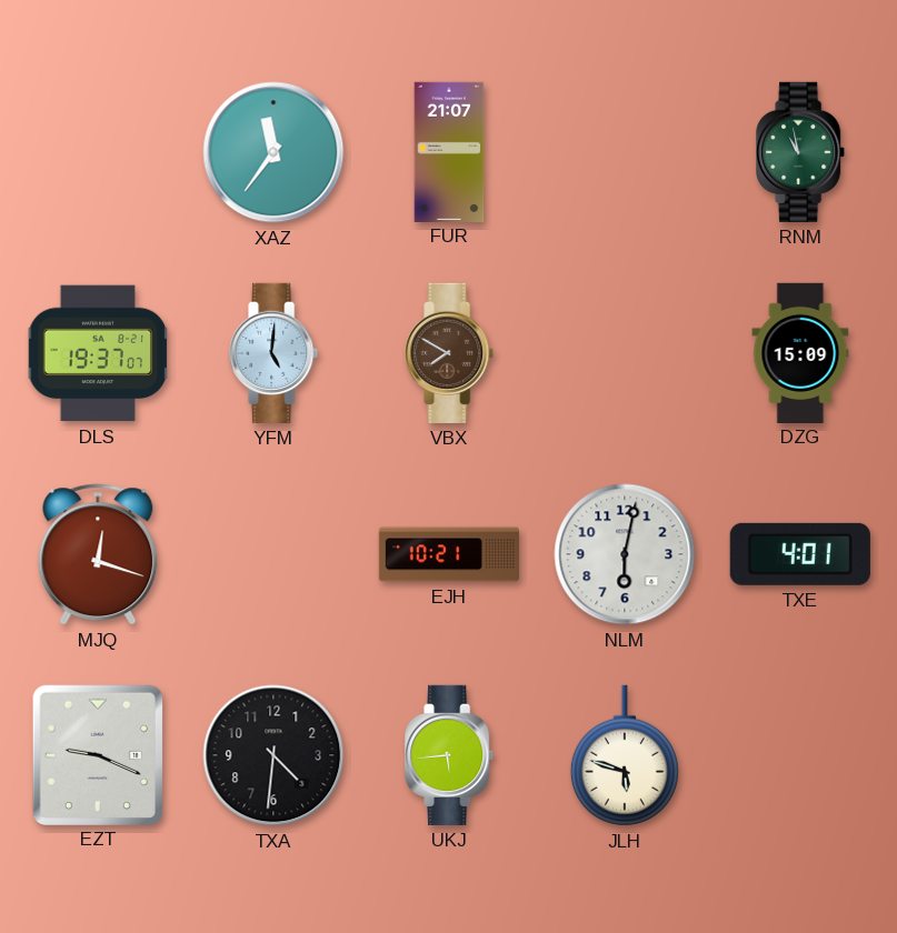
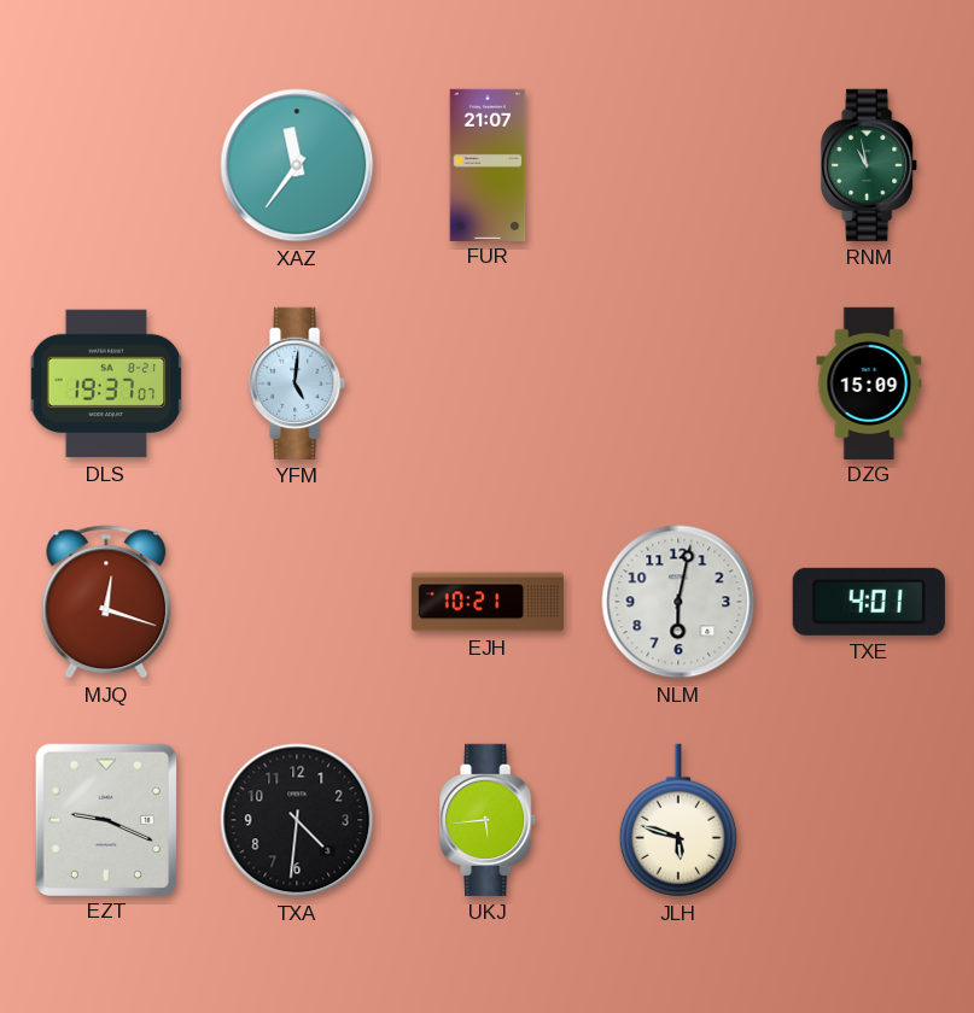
VBX: 7:50 -> none (450, 353)
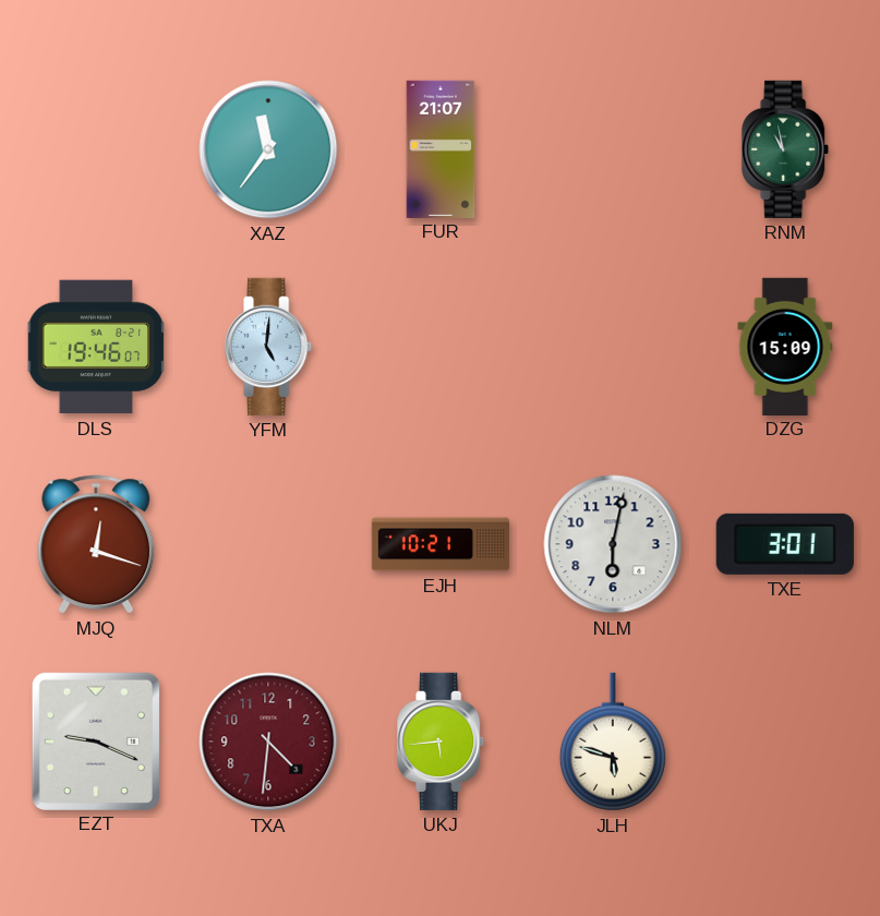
DLS: 19:37 -> 19:46 (96, 347)
TXE: 4:01 -> 3:01 (785, 544)
TXA dial: black -> burgundy (268, 742)
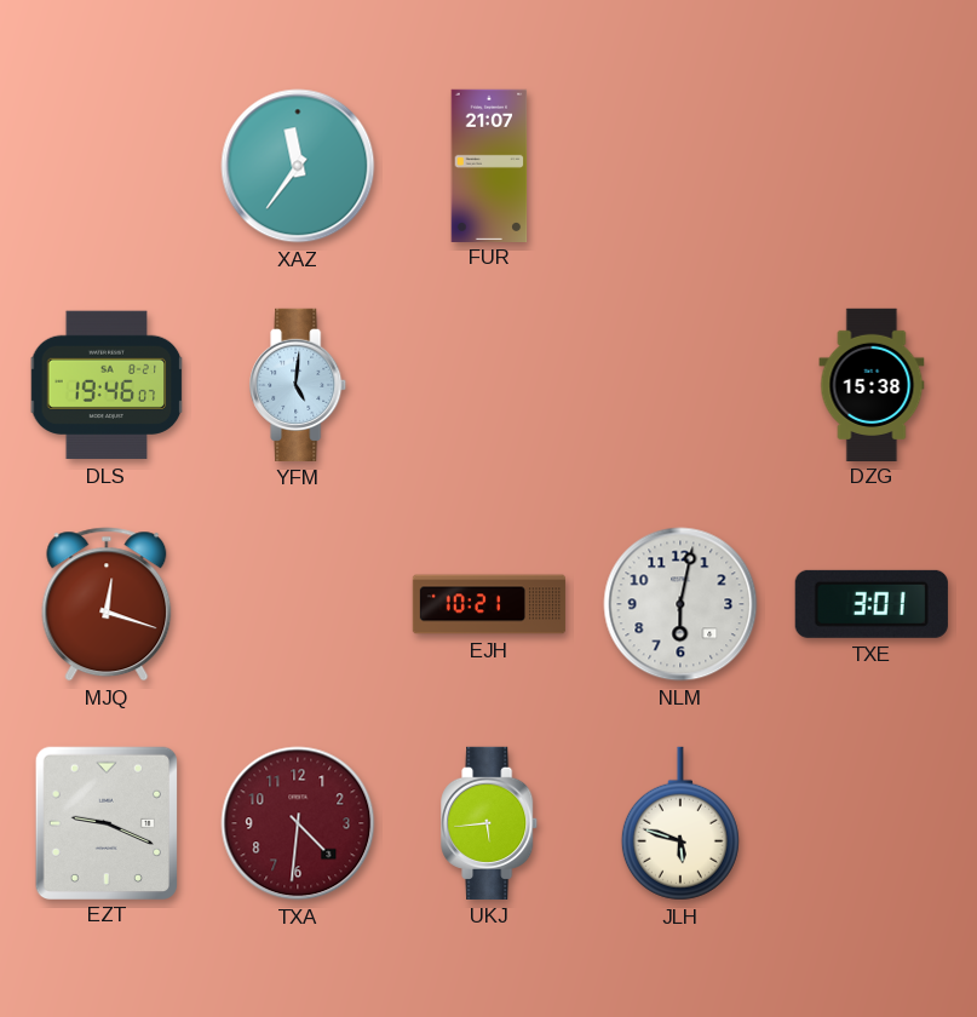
RNM: 10:58 -> none (786, 149)
DZG: 15:09 -> 15:38 (872, 384)
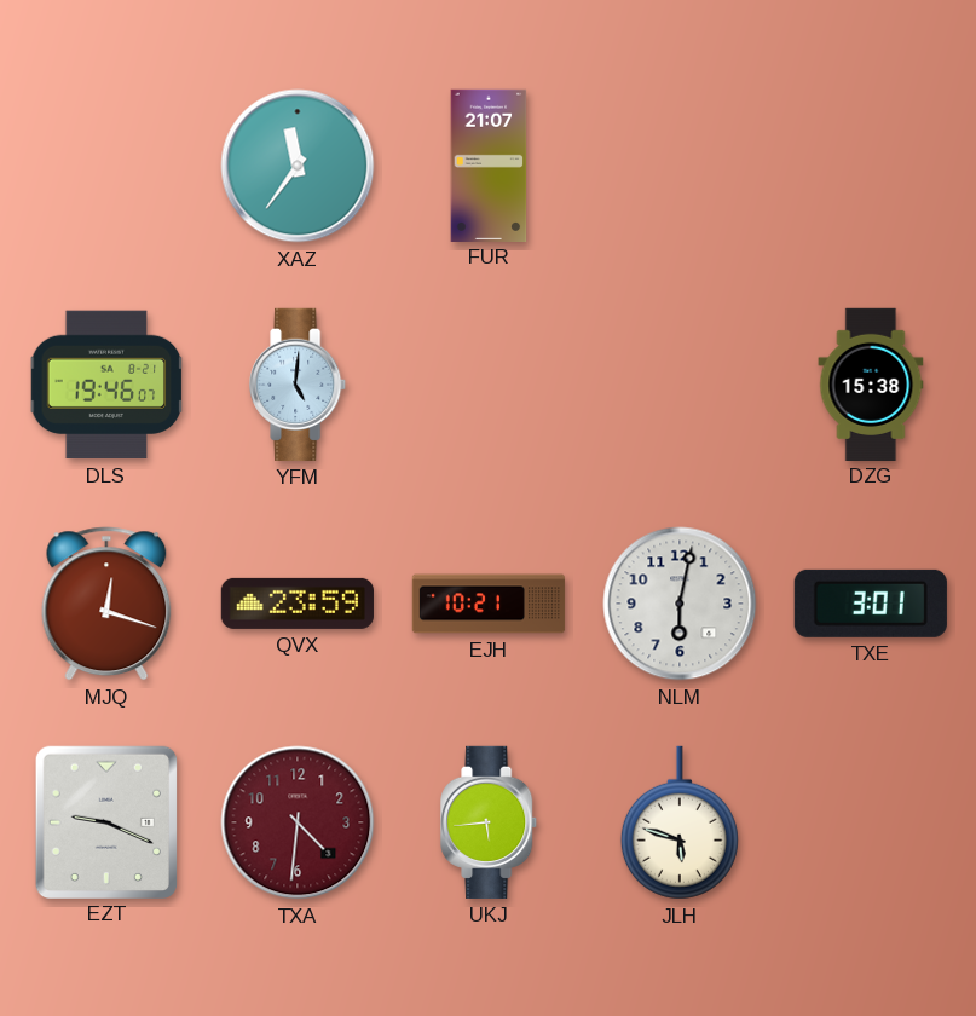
QVX: none -> 23:59 (296, 604)
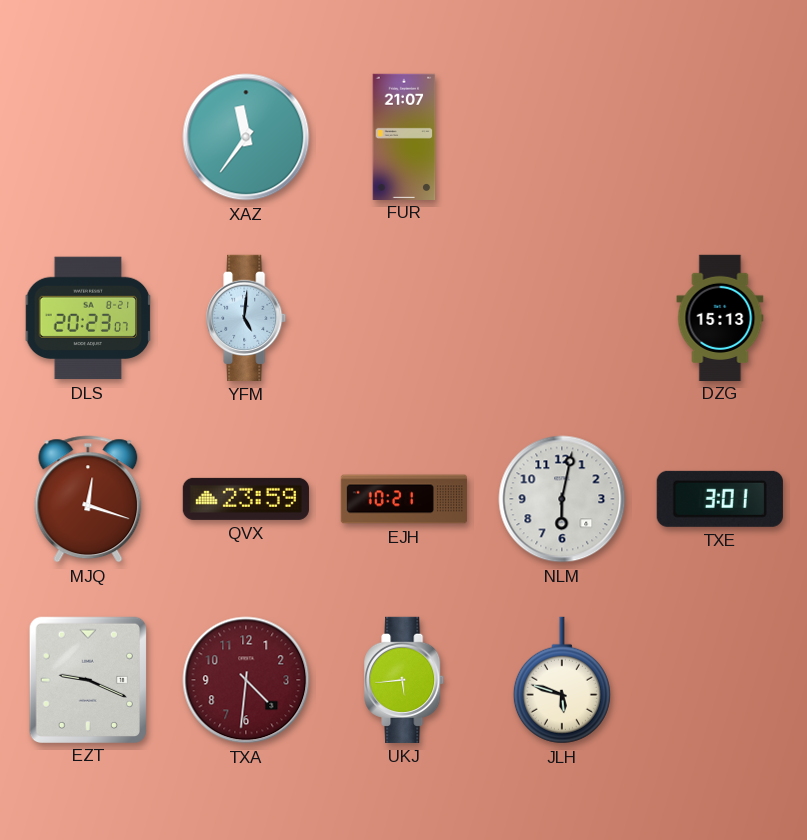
DLS: 19:46 -> 20:23 (88, 318)
DZG: 15:38 -> 15:13 (720, 317)
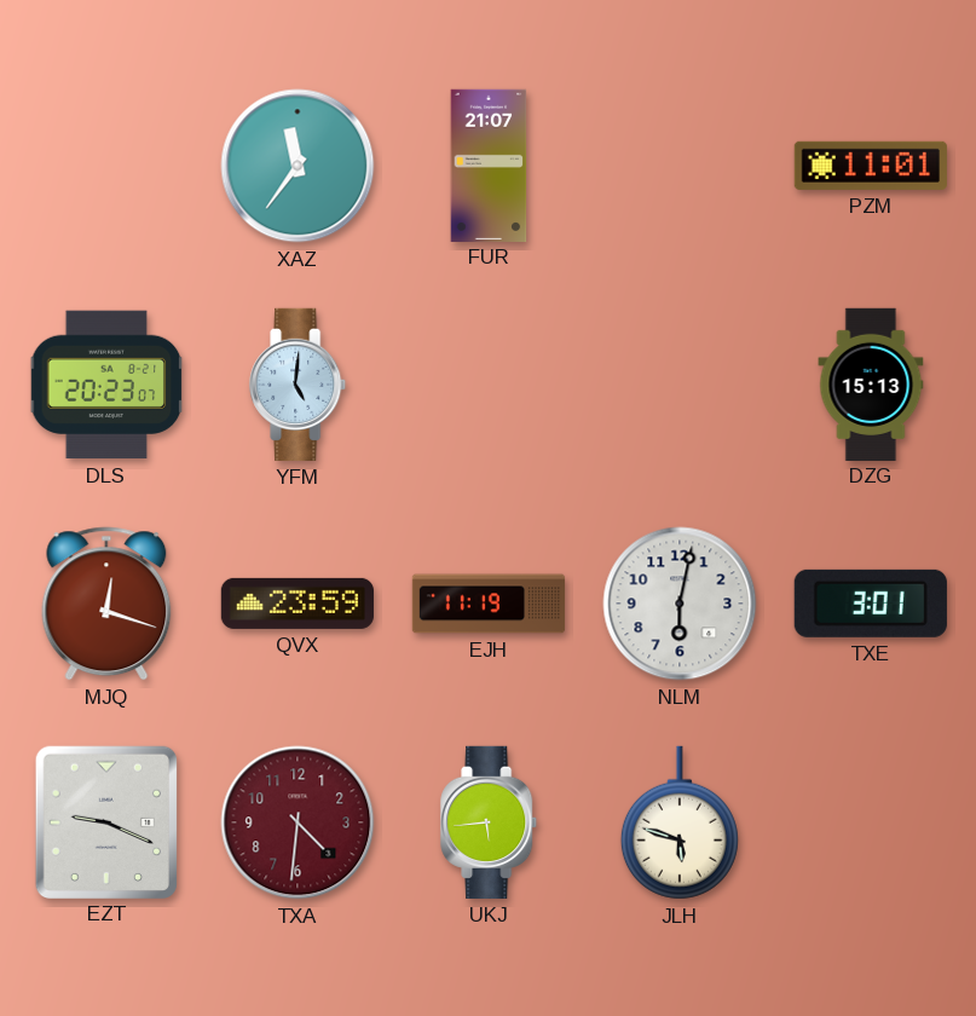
PZM: none -> 11:01 (871, 166)
EJH: 10:21 -> 11:19 (489, 604)
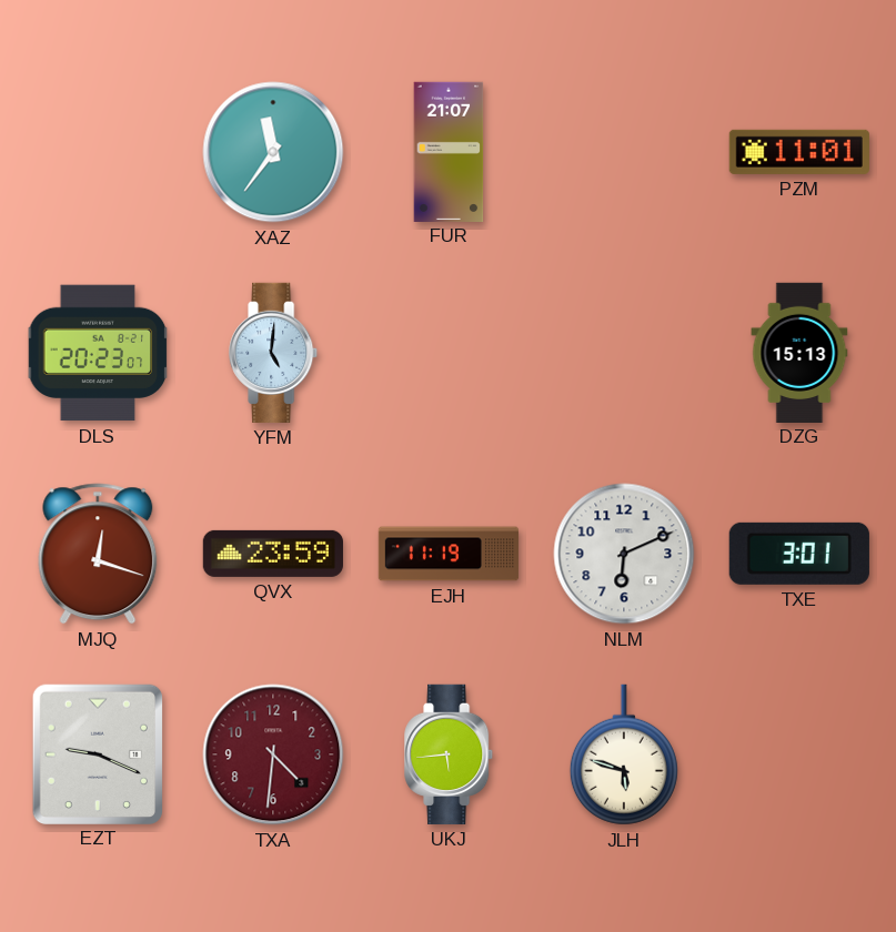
NLM: 6:02 -> 6:11 (624, 554)
